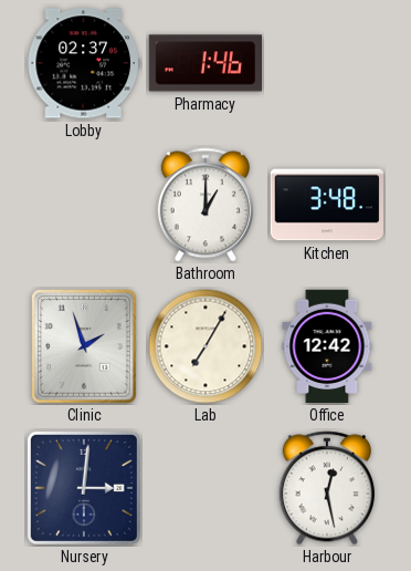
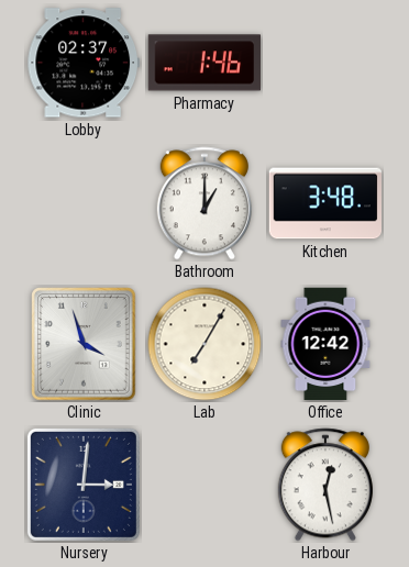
Clinic: 1:57 -> 3:57 (84, 344)
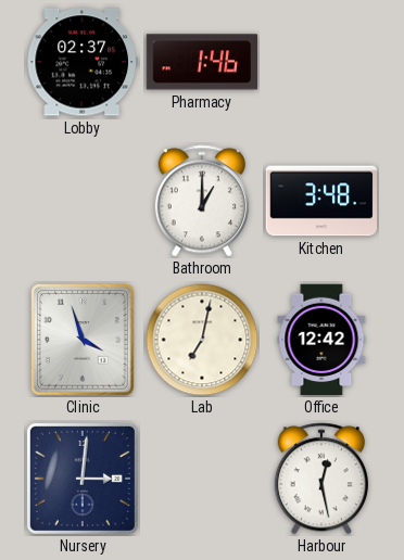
Lab: 7:05 -> 7:02 (202, 340)
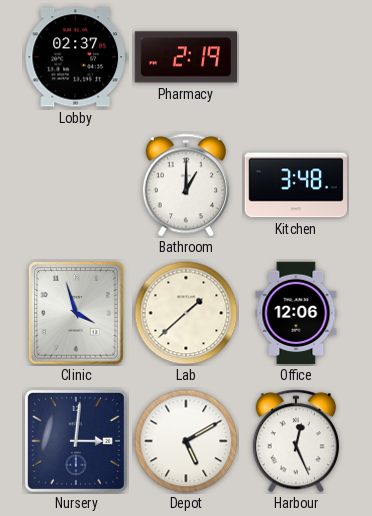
Pharmacy: 1:46 -> 2:19 (185, 57)
Lab: 7:02 -> 1:38 (186, 313)
Office: 12:42 -> 12:06 (296, 313)
Depot: none -> 5:10 (186, 441)
Harbour: 12:28 -> 12:26 (296, 441)
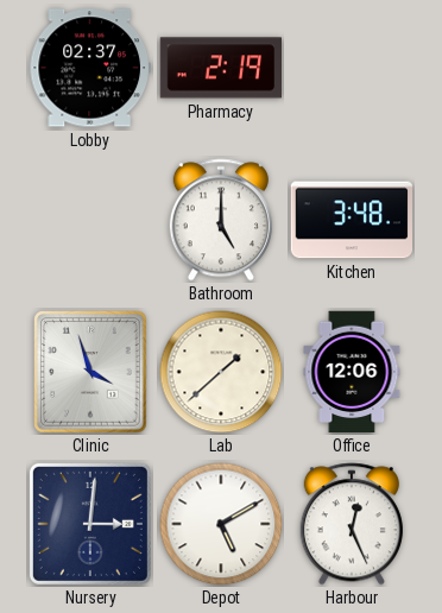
Bathroom: 1:00 -> 5:00 (221, 220)
